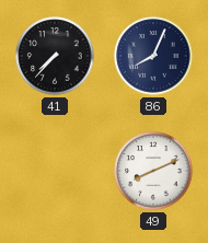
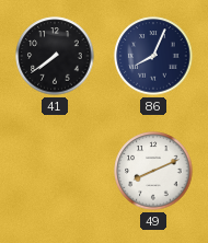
41: 7:37 -> 7:39 (55, 56)
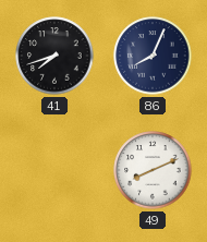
41: 7:39 -> 7:42 (54, 56)
